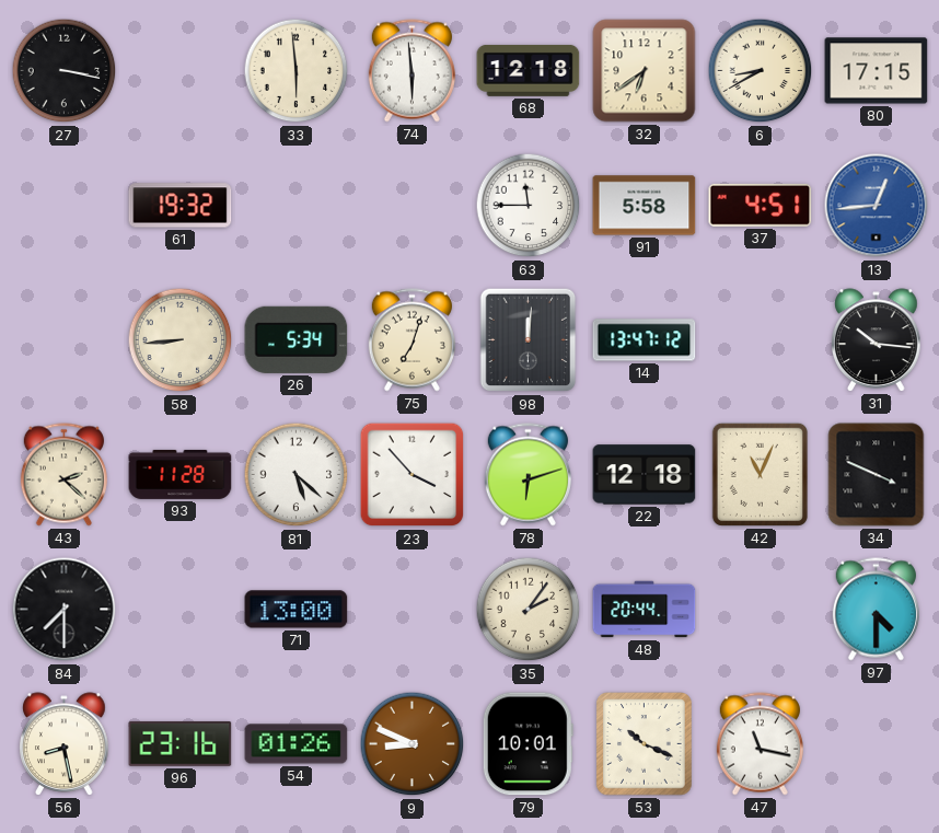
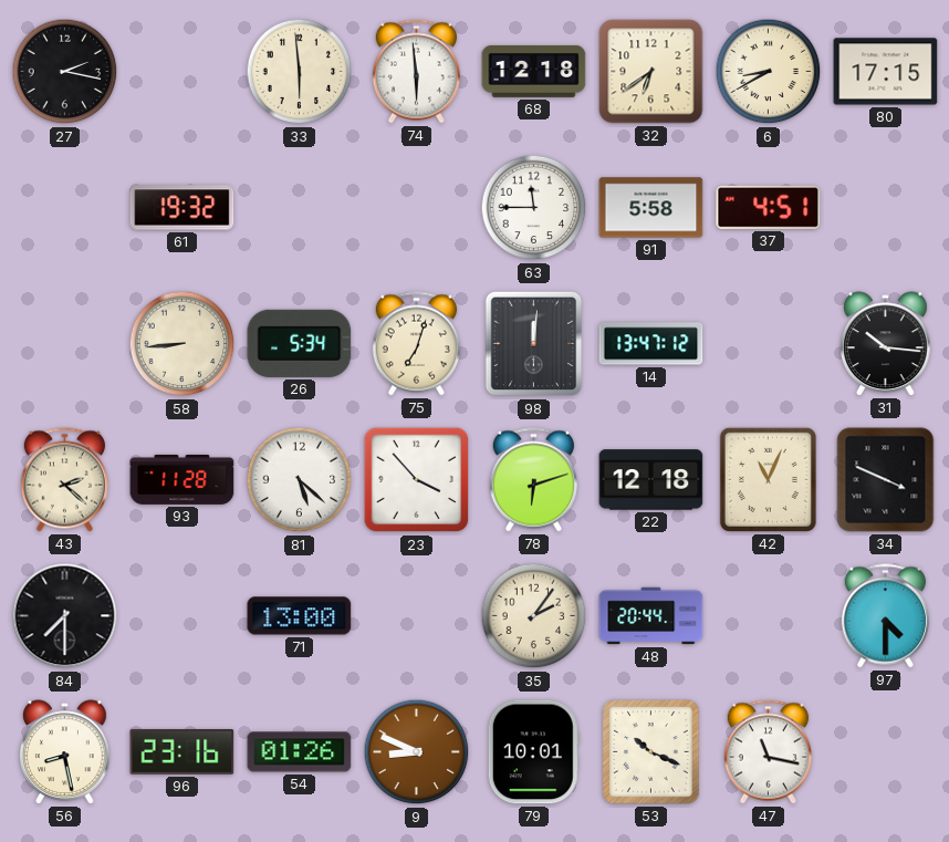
27: 3:17 -> 2:17 (65, 72)
13: 12:44 -> none (877, 206)
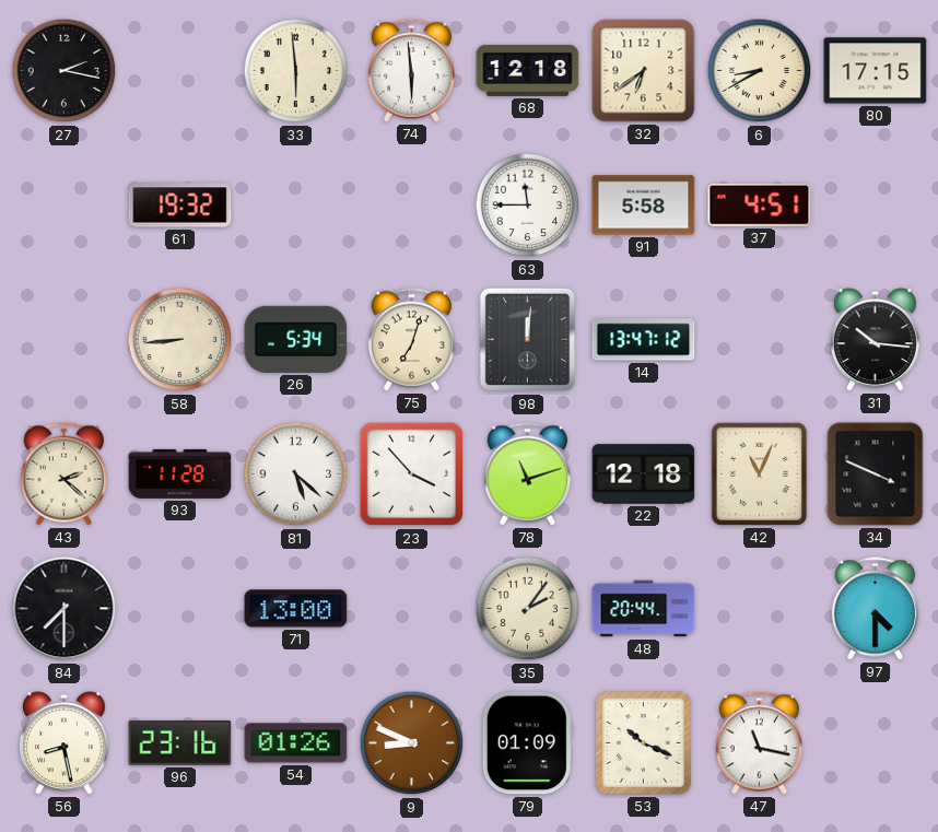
78: 6:12 -> 11:12 (527, 474)
79: 10:01 -> 01:09 (527, 743)
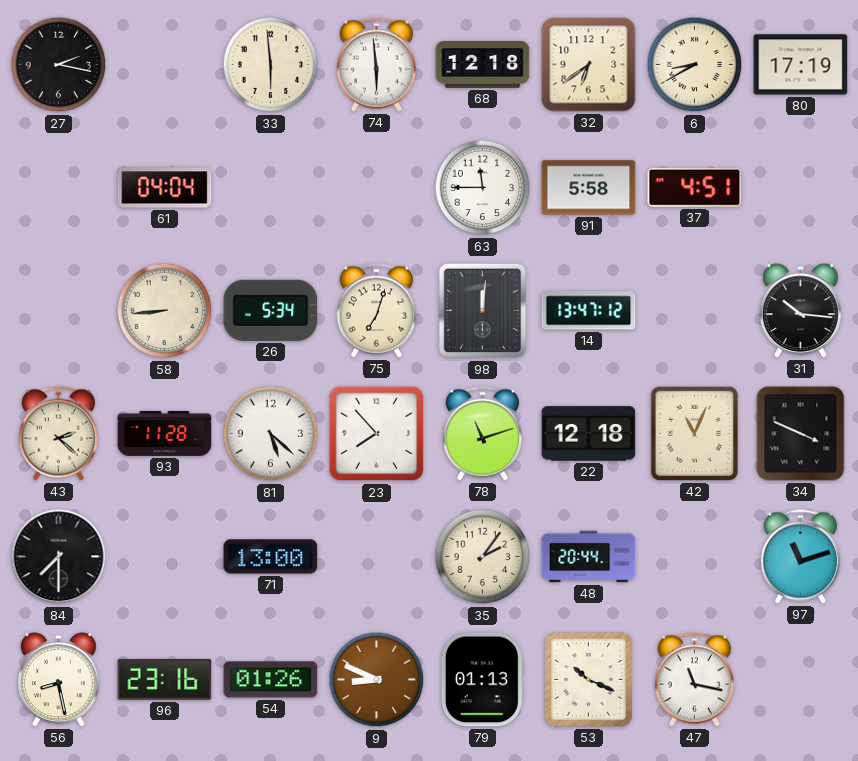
80: 17:15 -> 17:19 (801, 65)
61: 19:32 -> 04:04 (165, 188)
23: 3:53 -> 7:53 (377, 434)
97: 4:30 -> 11:12 (800, 557)
79: 01:09 -> 01:13 (482, 680)
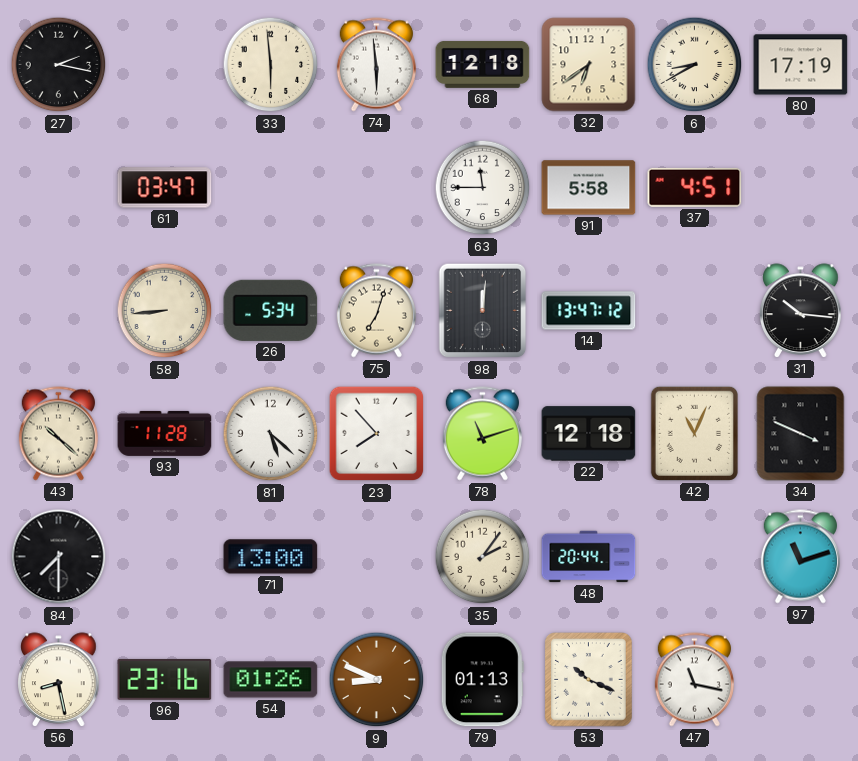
61: 04:04 -> 03:47 (165, 188)
43: 2:22 -> 10:22 (58, 434)
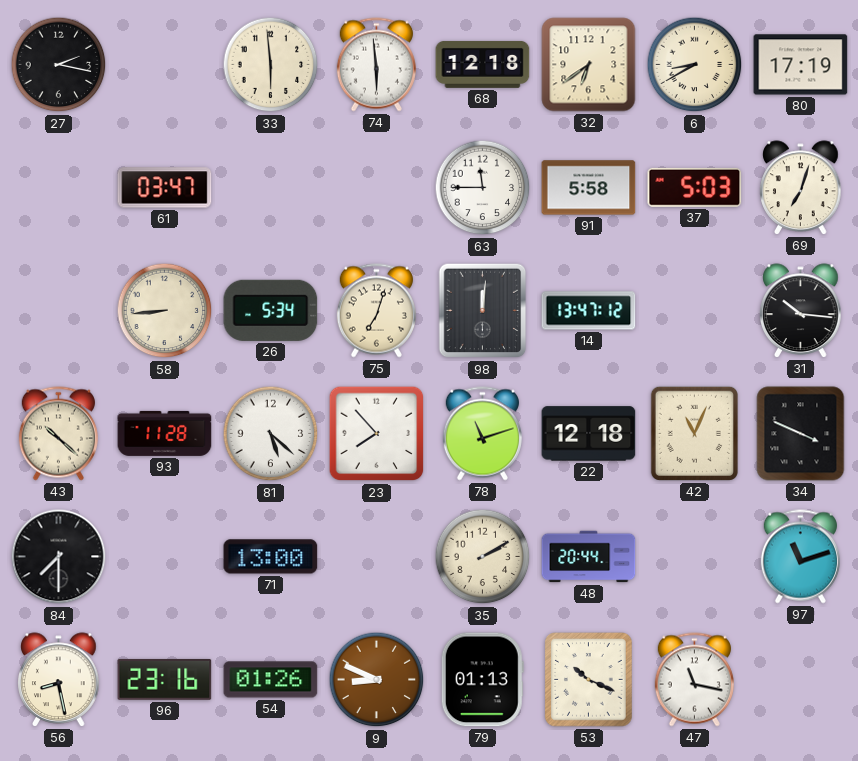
37: 4:51 -> 5:03 (695, 187)
69: none -> 7:03 (801, 188)
35: 2:06 -> 2:10 (483, 557)
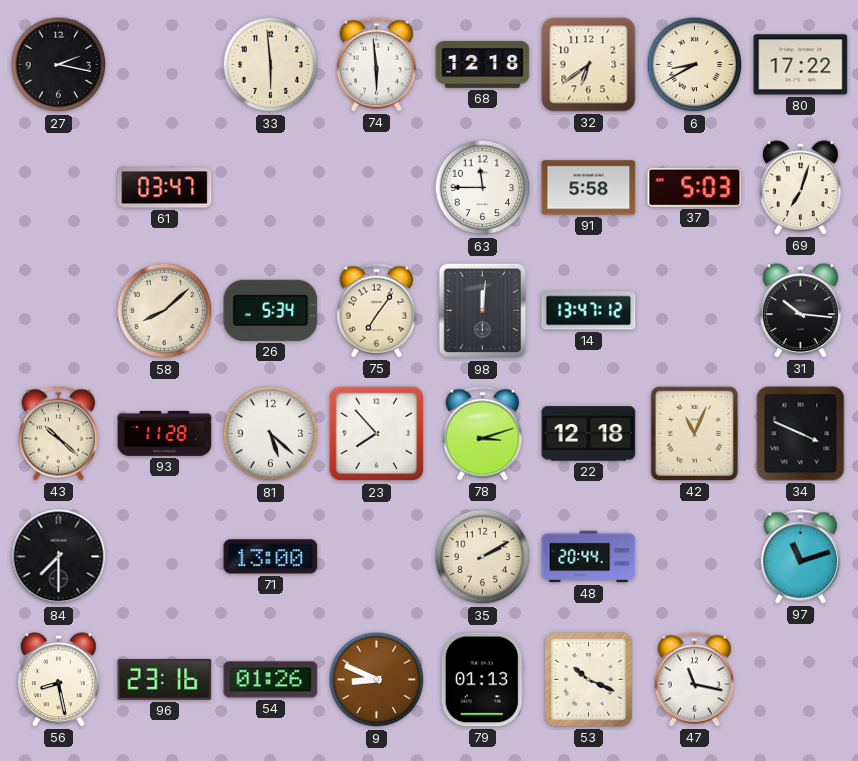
80: 17:19 -> 17:22 (801, 65)
58: 8:44 -> 8:08 (165, 311)
75: 7:03 -> 7:06 (376, 311)
78: 11:12 -> 3:12 (482, 434)
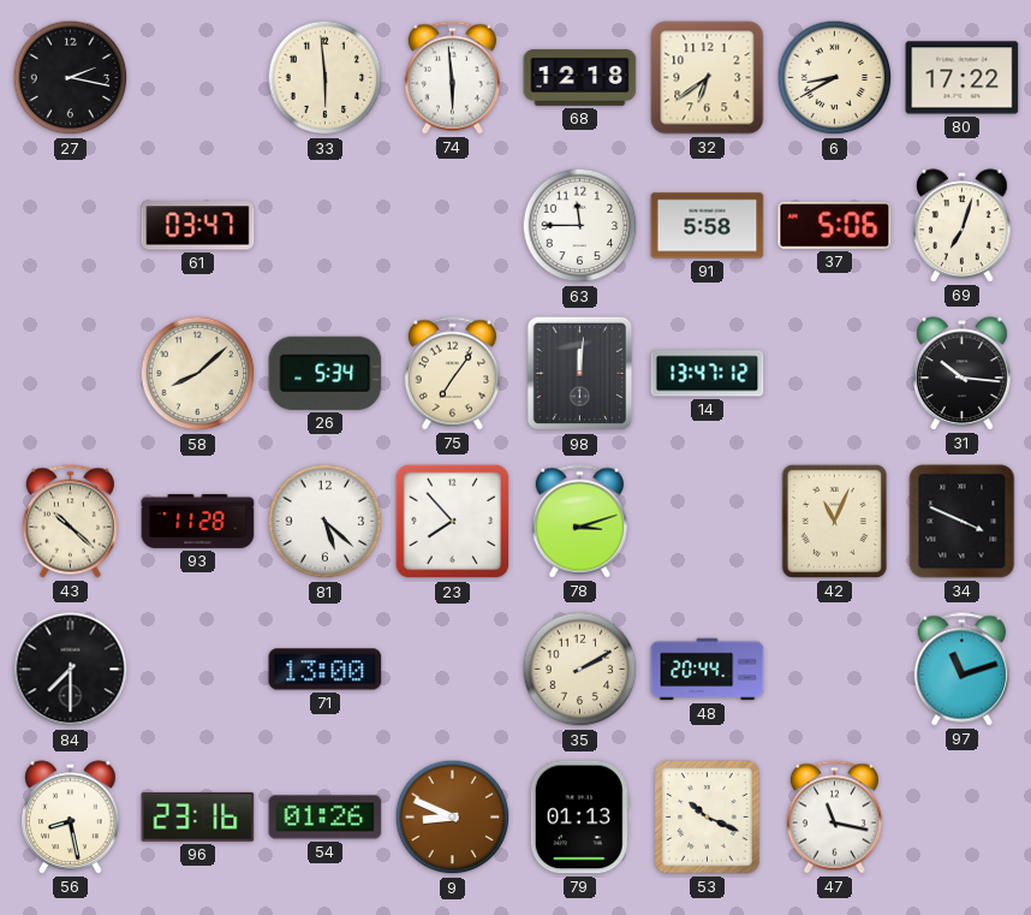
37: 5:03 -> 5:06 (835, 225)
22: 12:18 -> none (589, 434)
